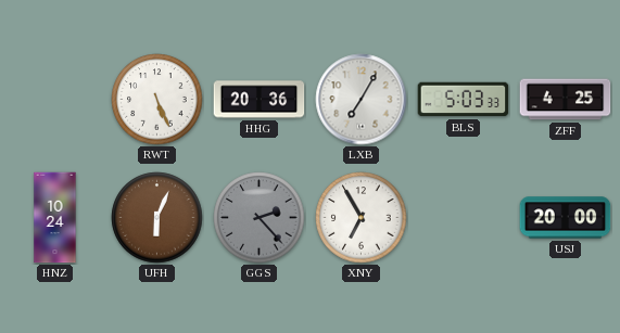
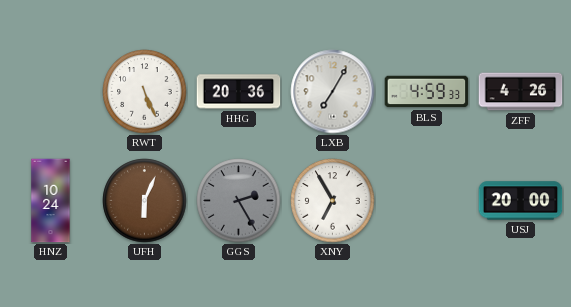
BLS: 5:03 -> 4:59 (427, 92)
ZFF: 4:25 -> 4:26 (521, 92)
GGS: 2:23 -> 2:25 (239, 201)
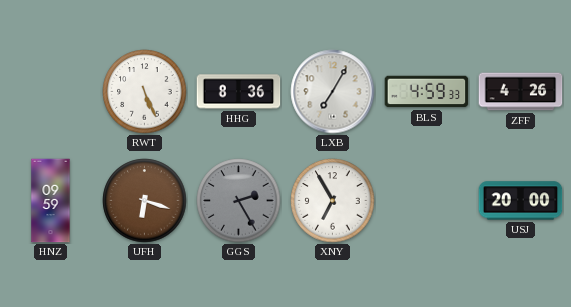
HHG: 20:36 -> 8:36 (239, 92)
HNZ: 10:24 -> 09:59 (51, 201)
UFH: 6:04 -> 6:18 (145, 201)
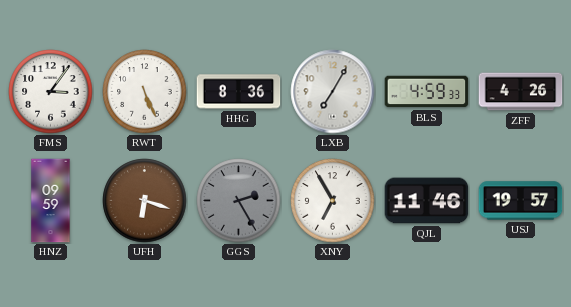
FMS: none -> 3:06 (51, 92)
QJL: none -> 11:46 (427, 201)
USJ: 20:00 -> 19:57 (521, 201)
